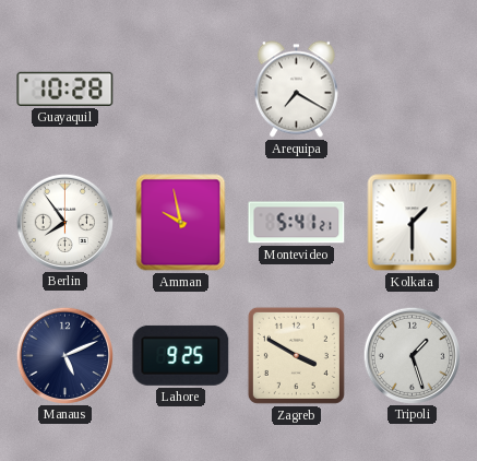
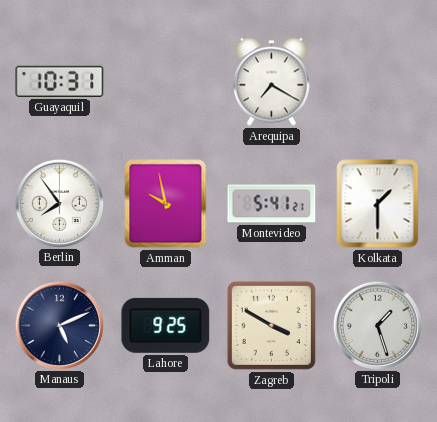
Guayaquil: 10:28 -> 10:31 (60, 81)
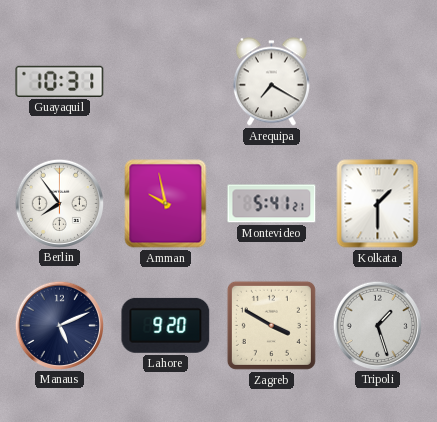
Lahore: 9:25 -> 9:20 (166, 325)
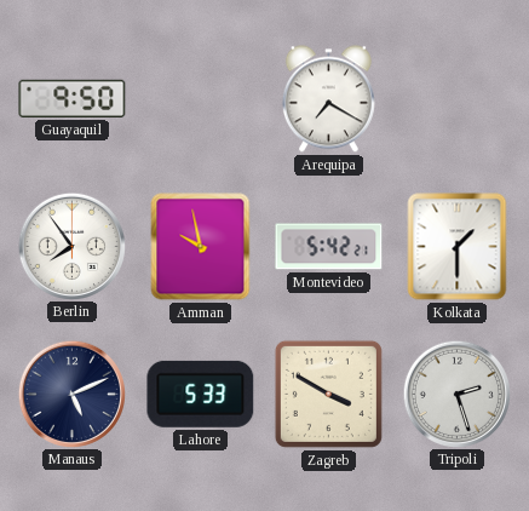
Guayaquil: 10:31 -> 9:50 (73, 98)
Montevideo: 5:41 -> 5:42 (329, 247)
Lahore: 9:20 -> 5:33 (201, 394)
Tripoli: 1:27 -> 2:27 (456, 394)
